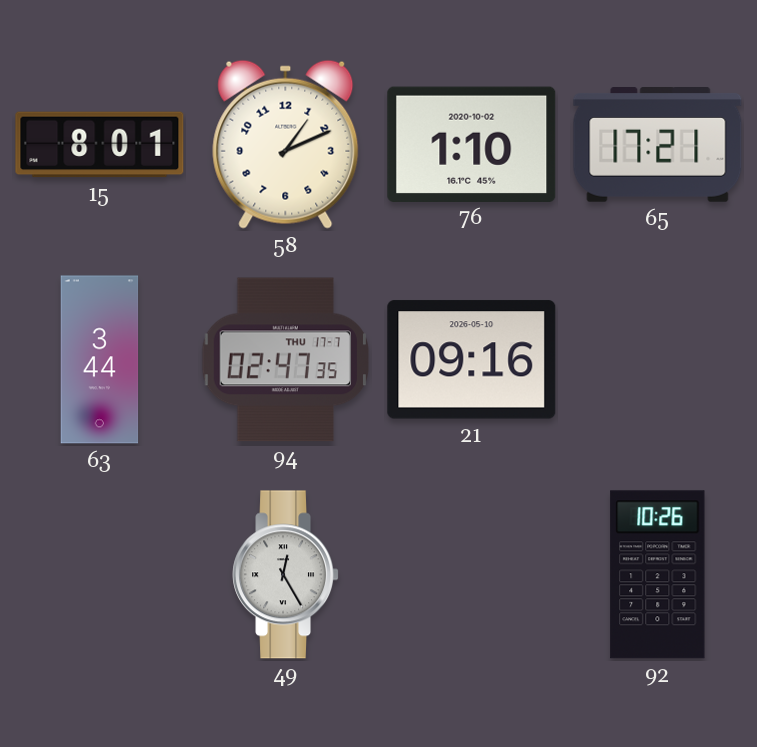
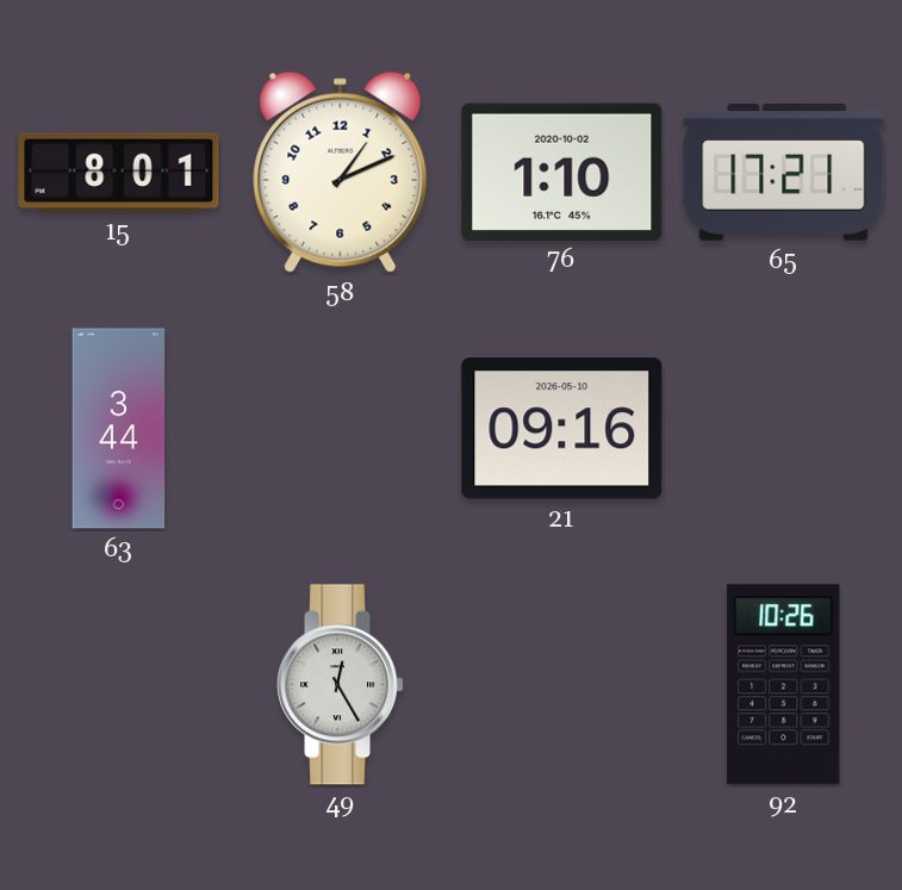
94: 02:47 -> none (285, 360)
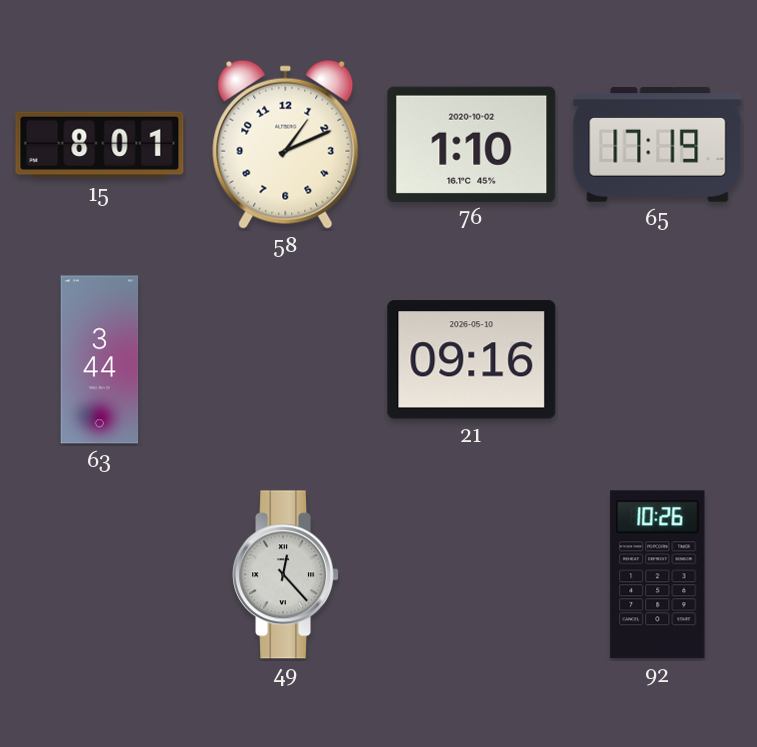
65: 17:21 -> 17:19 (658, 145)
49: 12:25 -> 12:23 (286, 575)
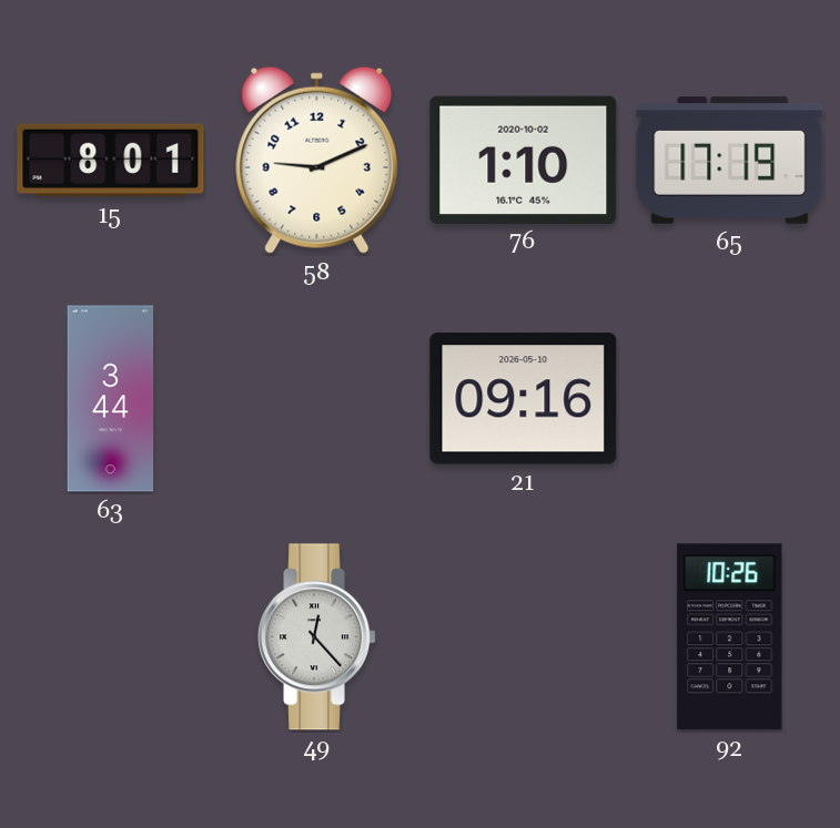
58: 1:11 -> 9:11 (317, 160)
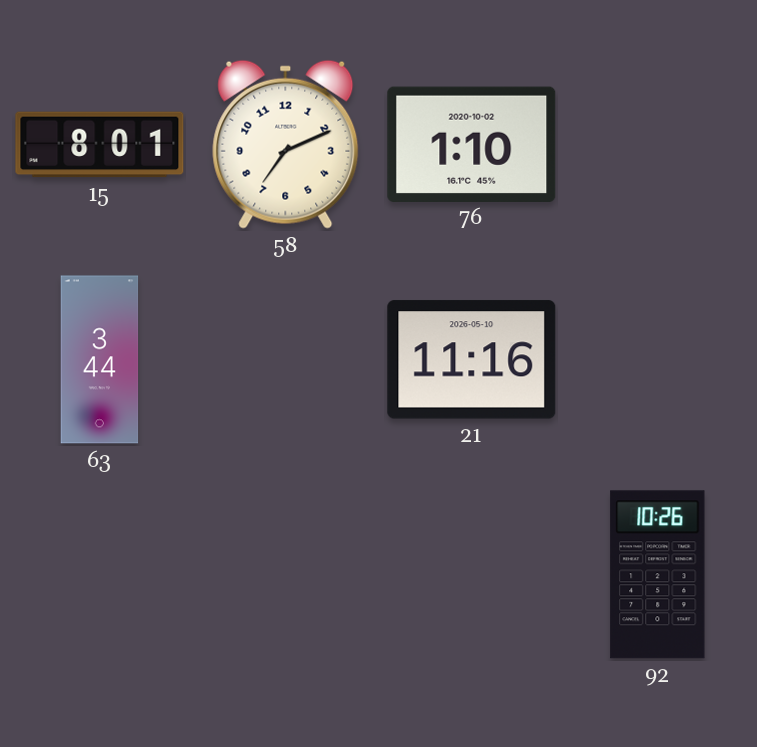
58: 9:11 -> 7:11 (286, 144)
65: 17:19 -> none (730, 161)
21: 09:16 -> 11:16 (472, 360)
49: 12:23 -> none (317, 637)
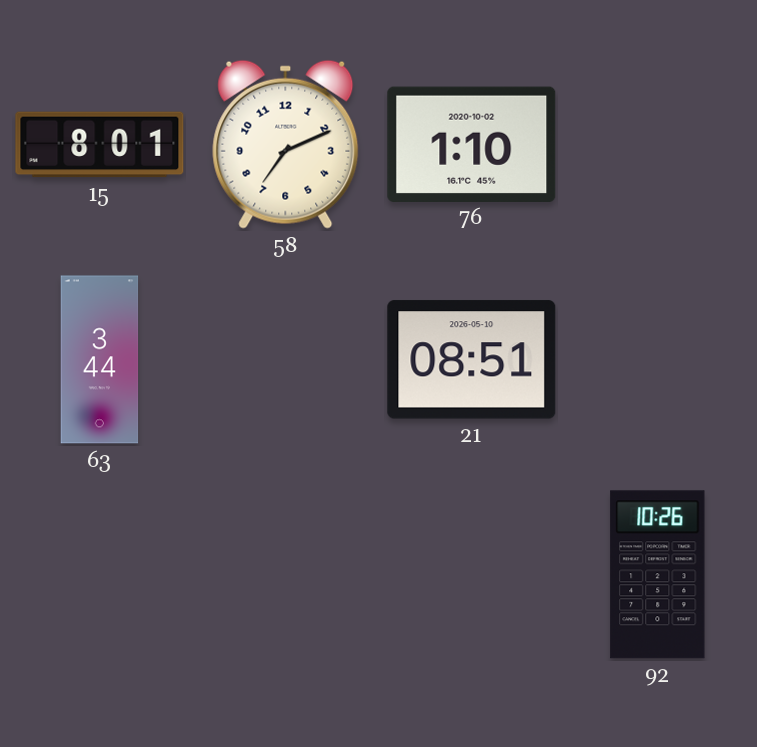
21: 11:16 -> 08:51 (472, 360)
